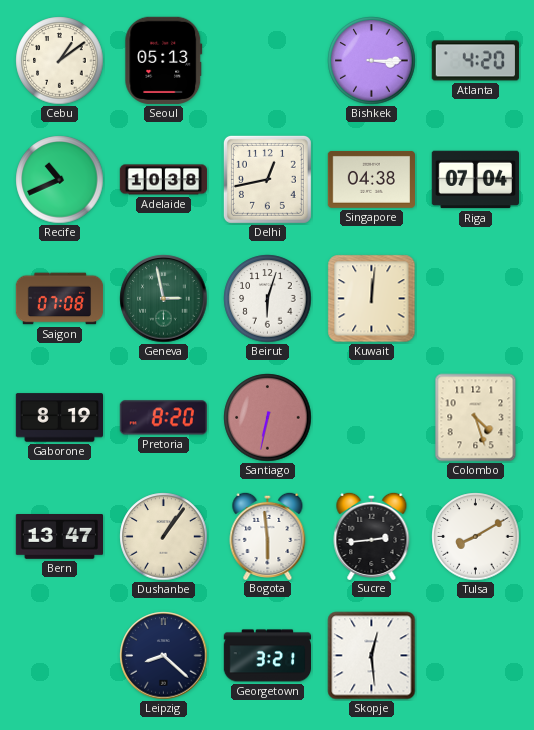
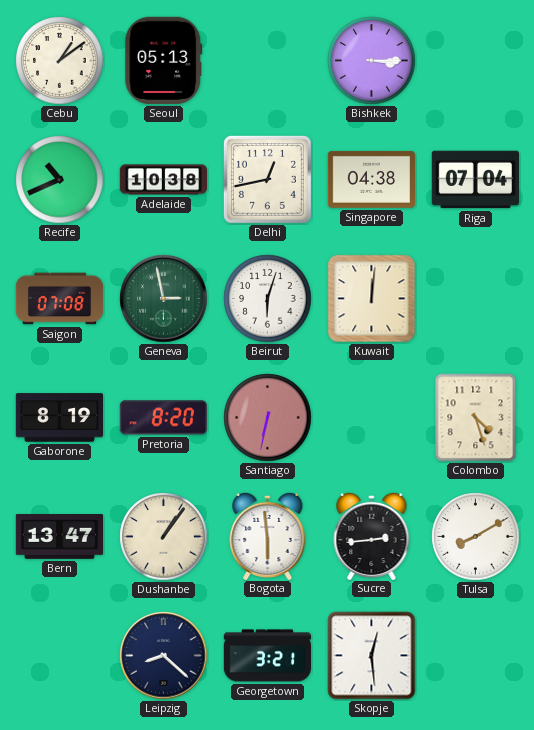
Atlanta: 4:20 -> none (475, 61)
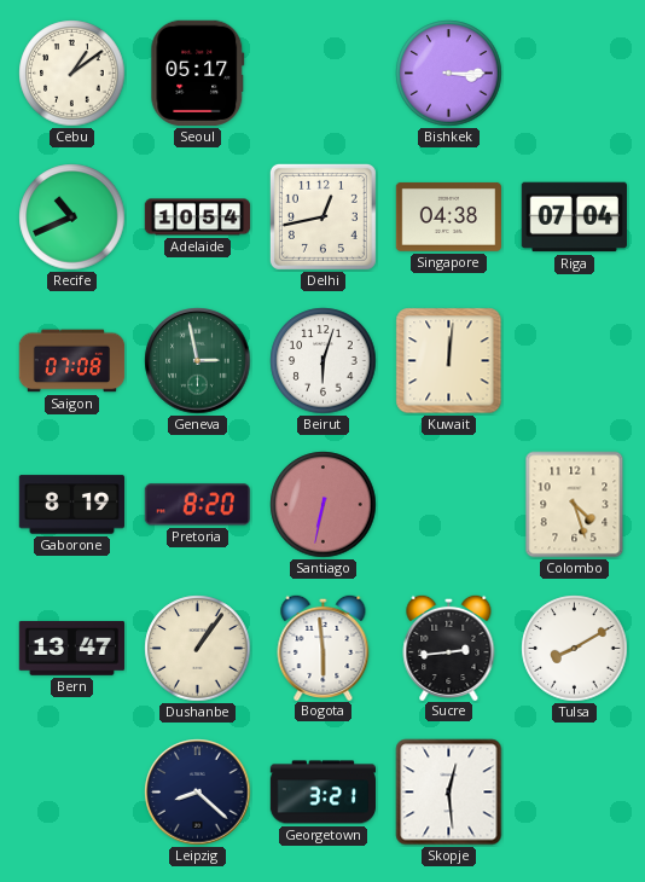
Seoul: 05:13 -> 05:17 (198, 72)
Adelaide: 10:38 -> 10:54 (198, 217)
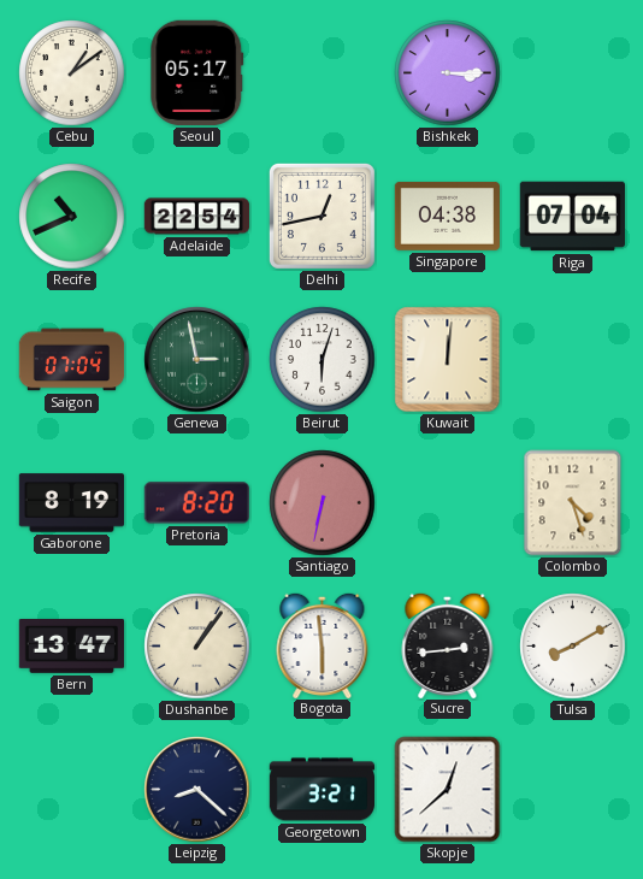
Adelaide: 10:54 -> 22:54 (197, 217)
Saigon: 07:08 -> 07:04 (72, 360)
Skopje: 12:29 -> 12:38 (448, 790)
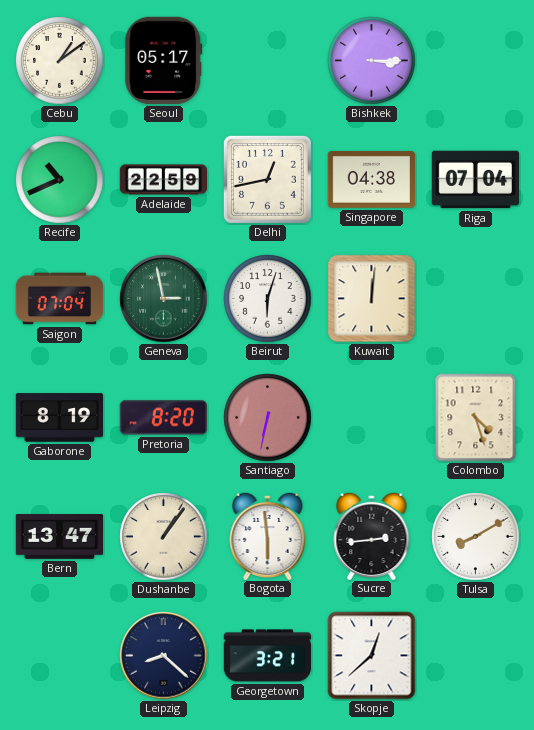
Adelaide: 22:54 -> 22:59 (164, 180)
